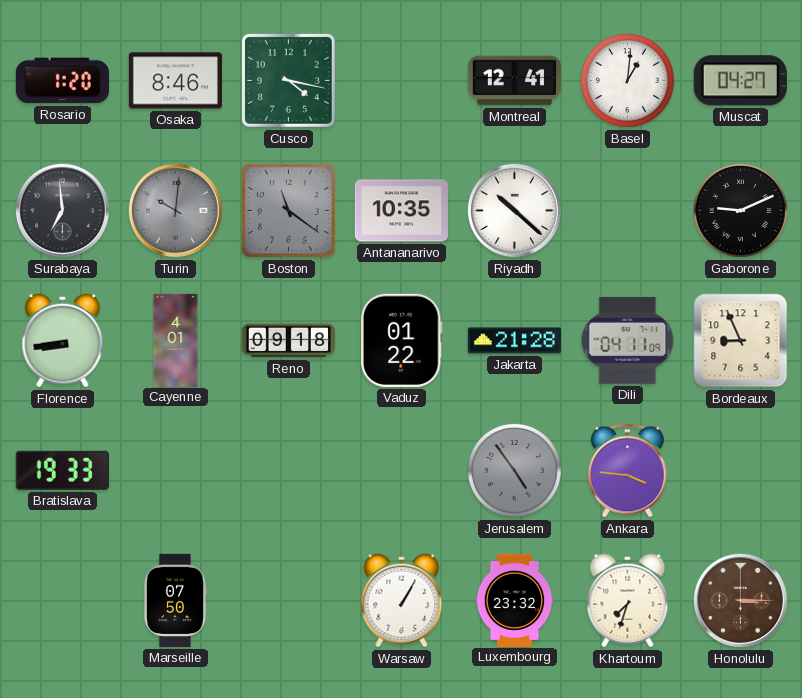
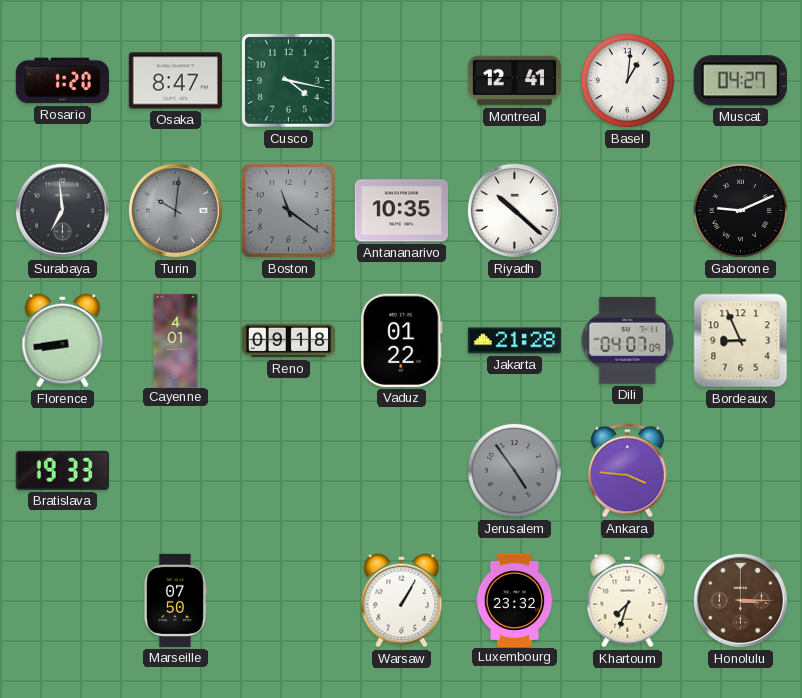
Osaka: 8:46 -> 8:47 (175, 81)
Dili: 04:11 -> 04:07 (628, 340)
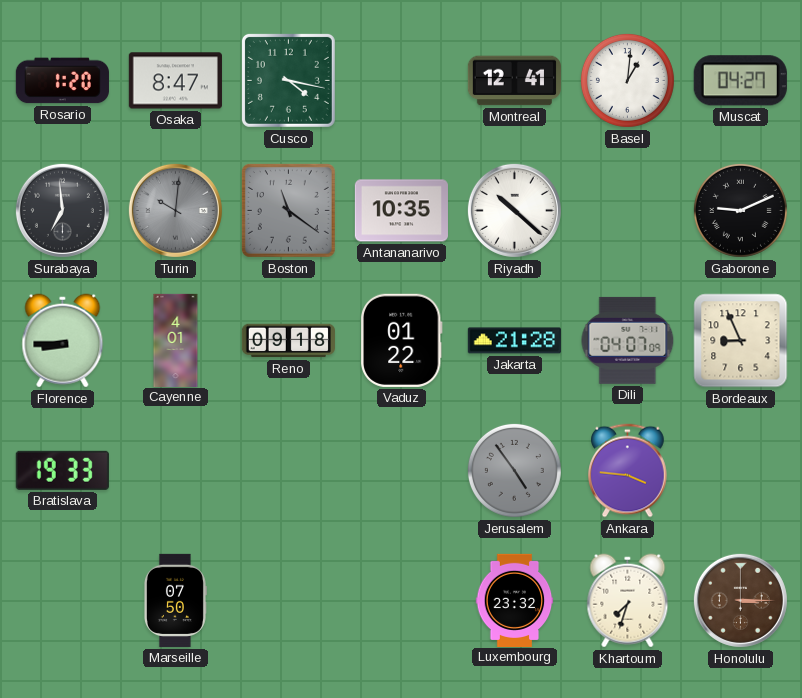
Florence: 8:44 -> 8:45 (63, 341)
Warsaw: 1:05 -> none (402, 601)
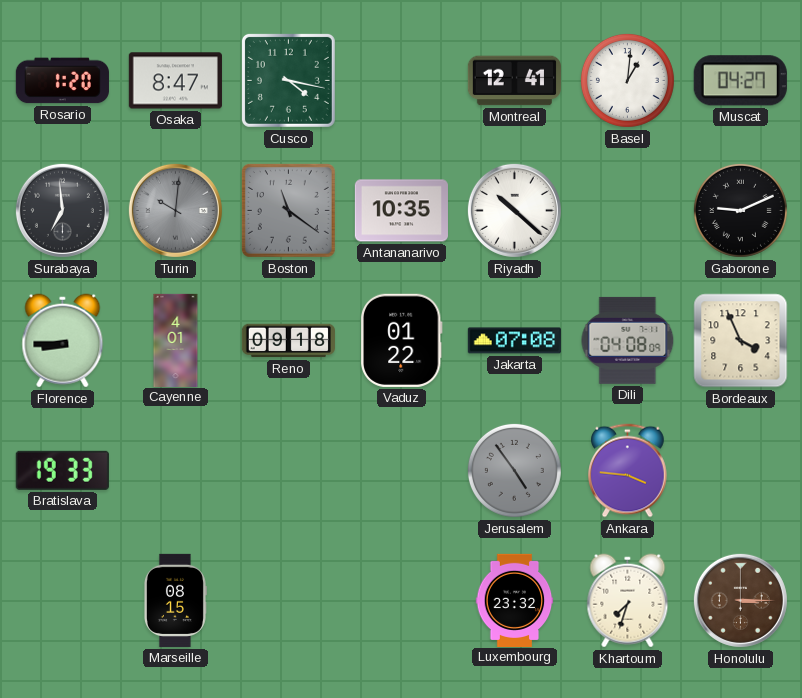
Jakarta: 21:28 -> 07:08 (514, 341)
Dili: 04:07 -> 04:08 (628, 340)
Bordeaux: 8:56 -> 3:56 (741, 341)
Marseille: 07:50 -> 08:15 (175, 600)
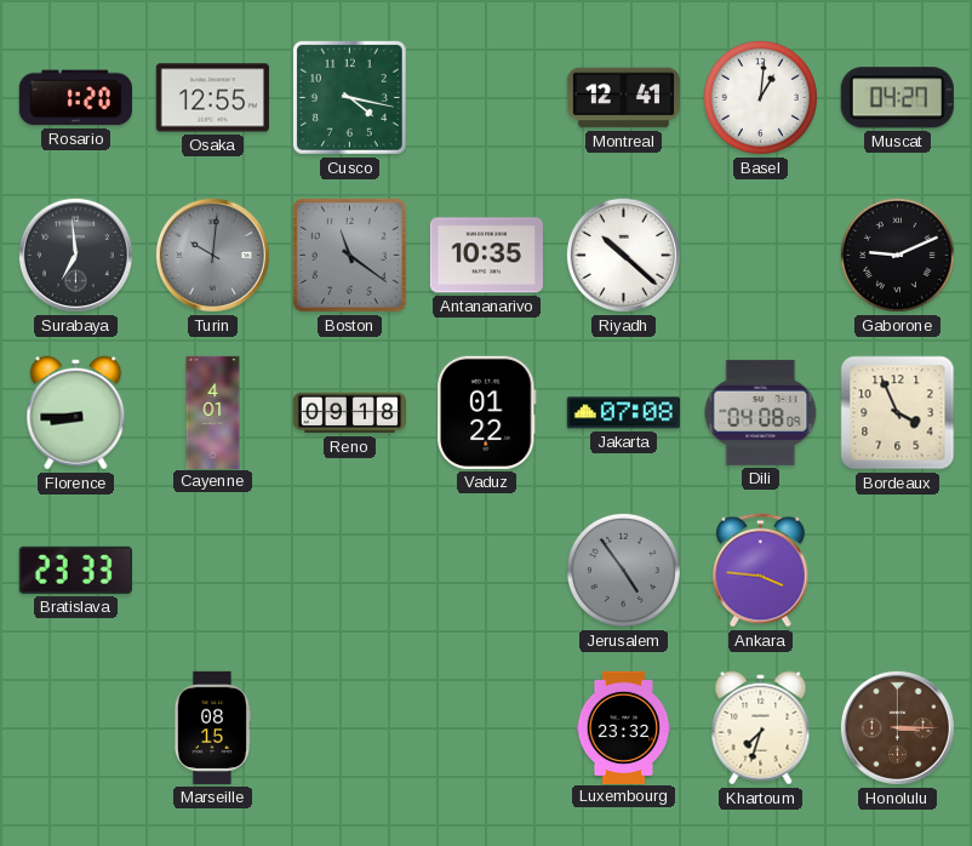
Osaka: 8:47 -> 12:55 (212, 98)
Bratislava: 19:33 -> 23:33 (75, 570)
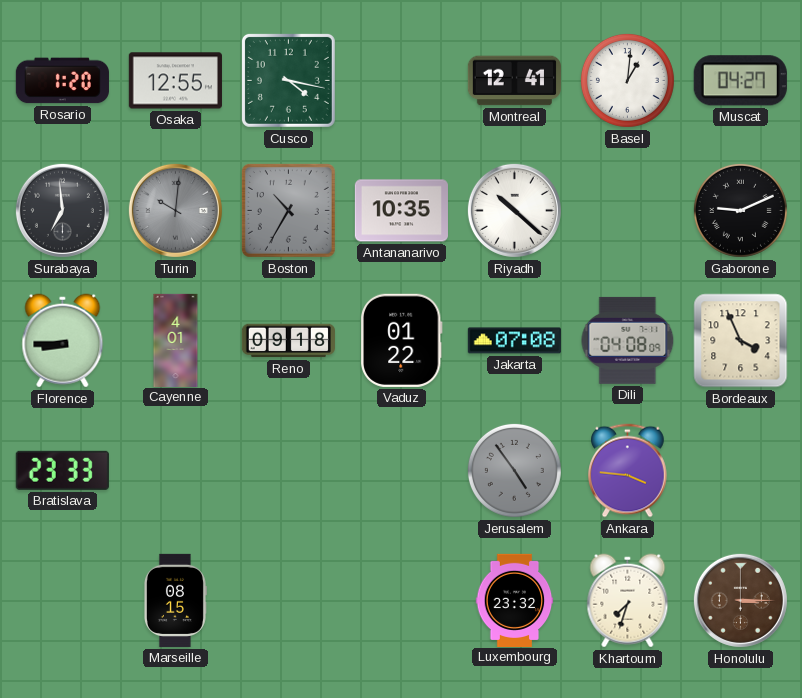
Boston: 11:21 -> 10:35 (288, 210)
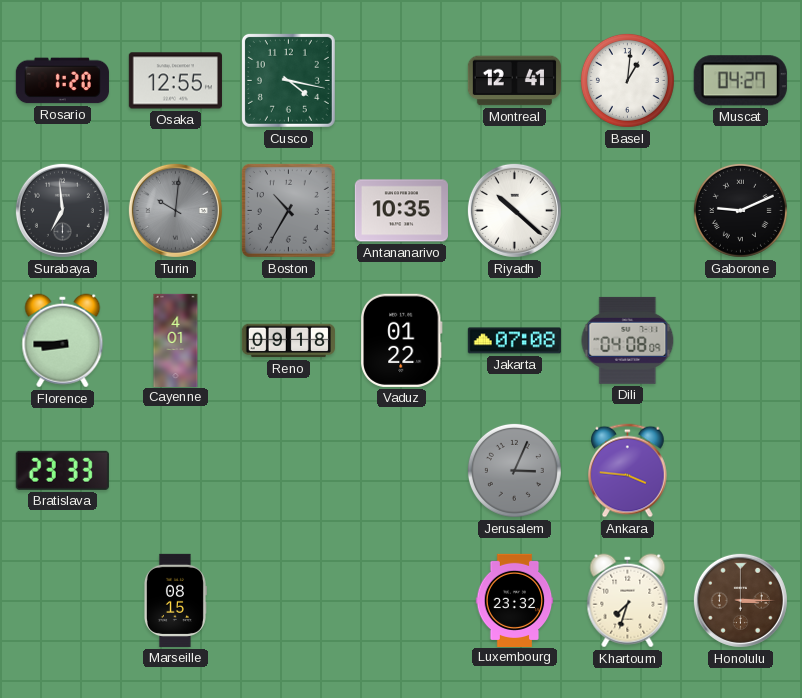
Bordeaux: 3:56 -> none (741, 341)
Jerusalem: 4:54 -> 3:04 (514, 470)
